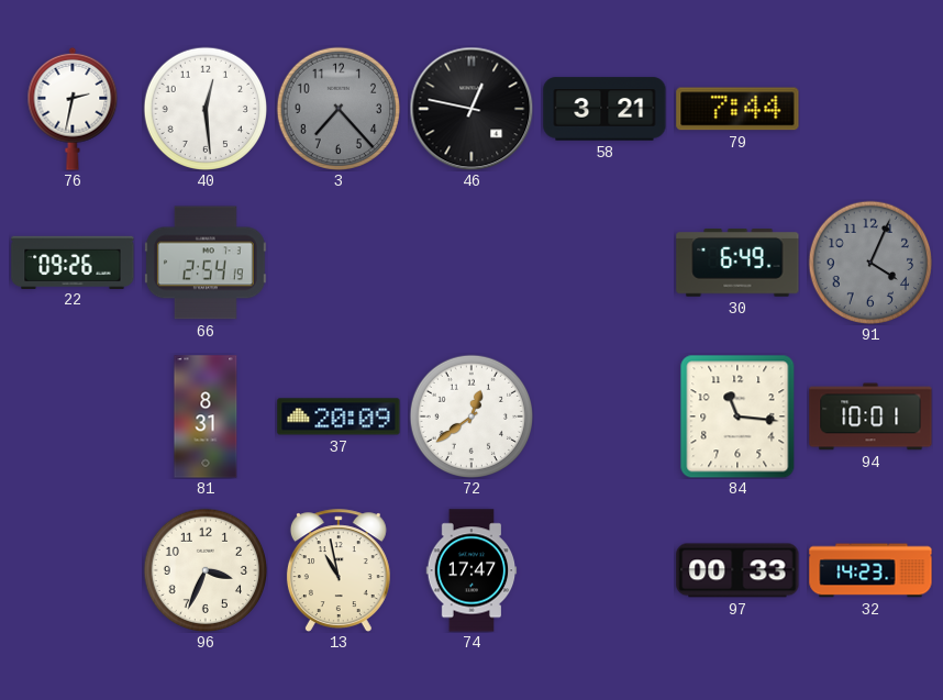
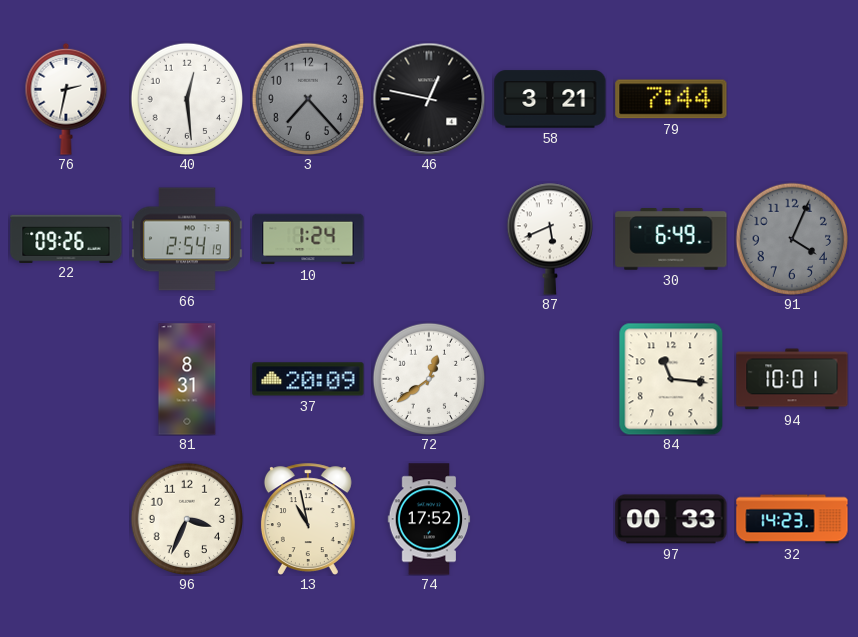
10: none -> 1:24 (308, 239)
87: none -> 5:41 (549, 239)
74: 17:47 -> 17:52 (429, 519)
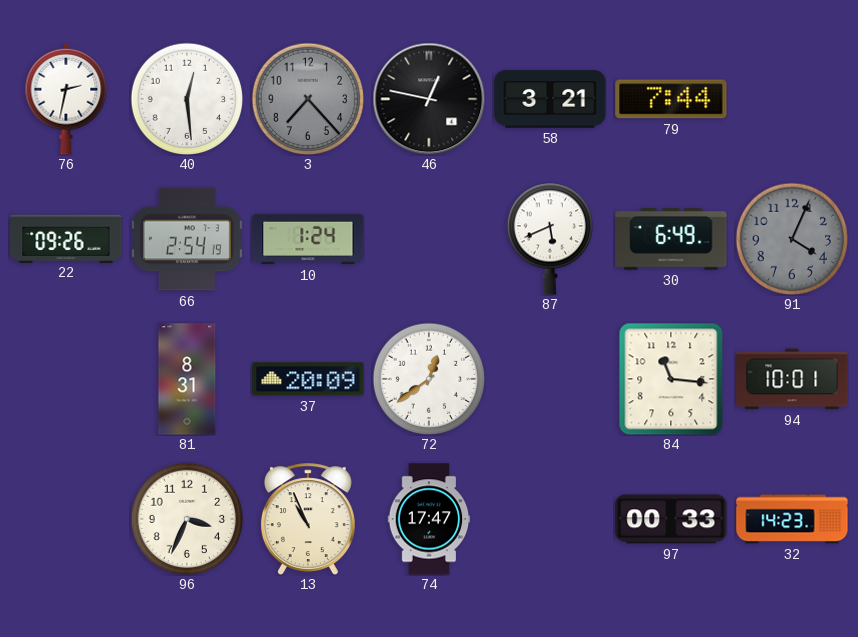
13: 10:58 -> 10:56 (308, 519)
74: 17:52 -> 17:47 (429, 519)
